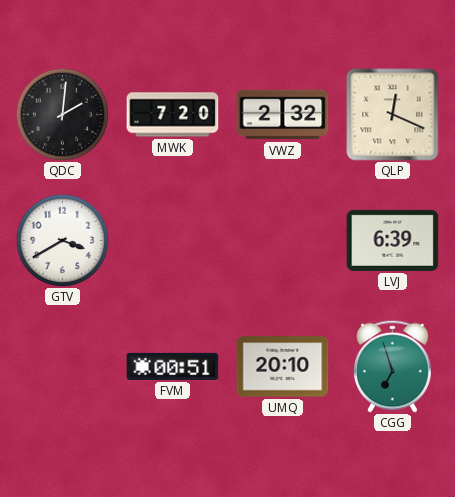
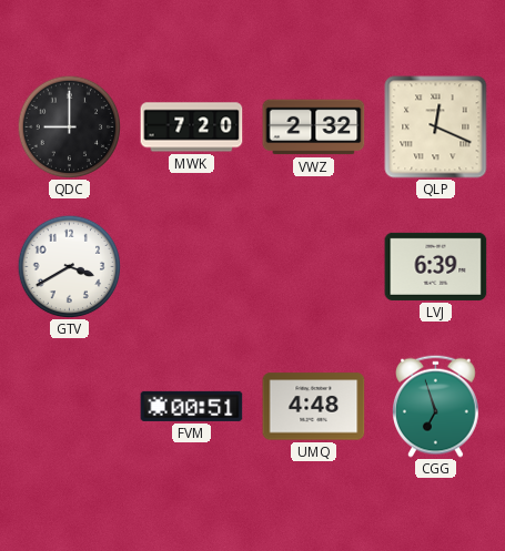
QDC: 2:01 -> 9:00 (69, 126)
UMQ: 20:10 -> 4:48 (314, 407)
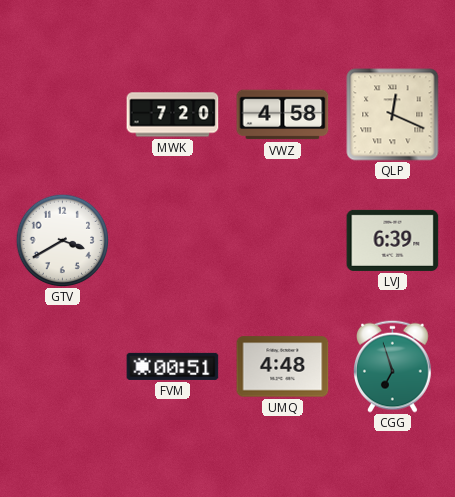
QDC: 9:00 -> none (69, 126)
VWZ: 2:32 -> 4:58 (283, 115)
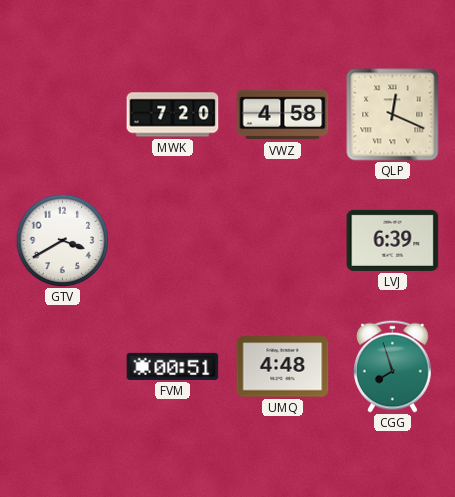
CGG: 6:57 -> 7:57 (393, 366)
